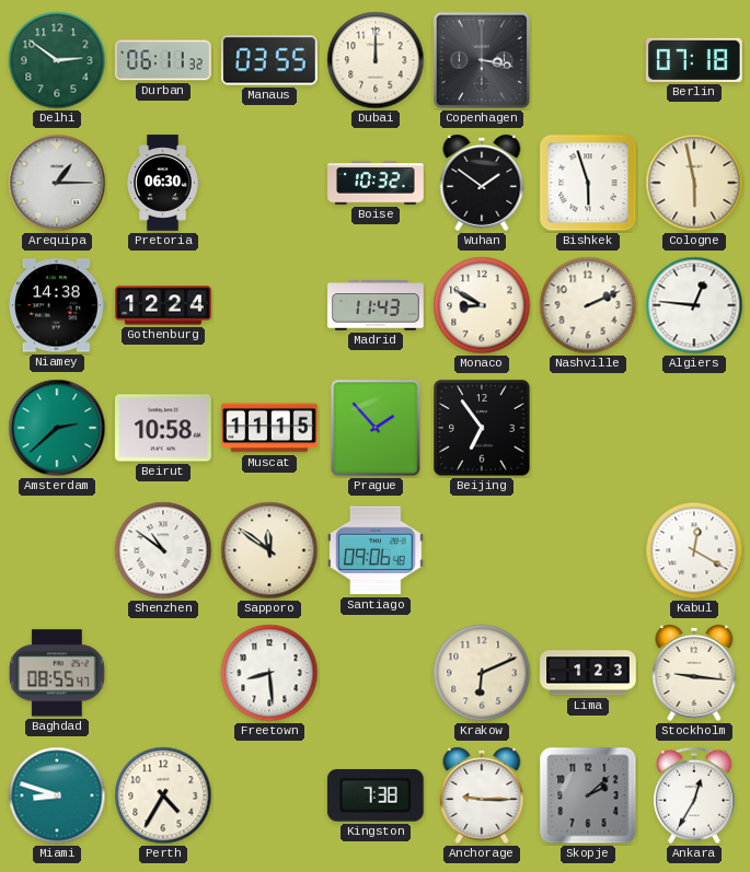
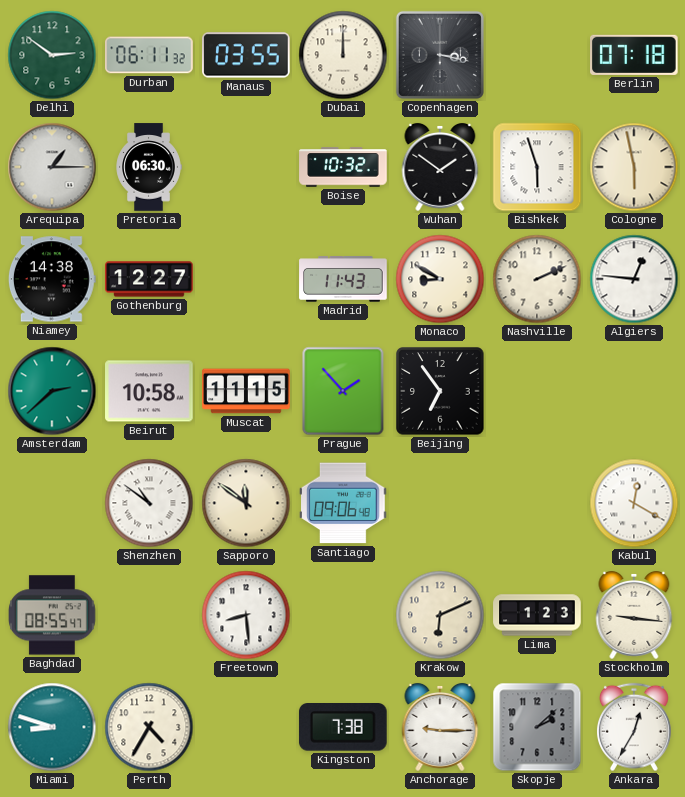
Gothenburg: 12:24 -> 12:27 (149, 279)
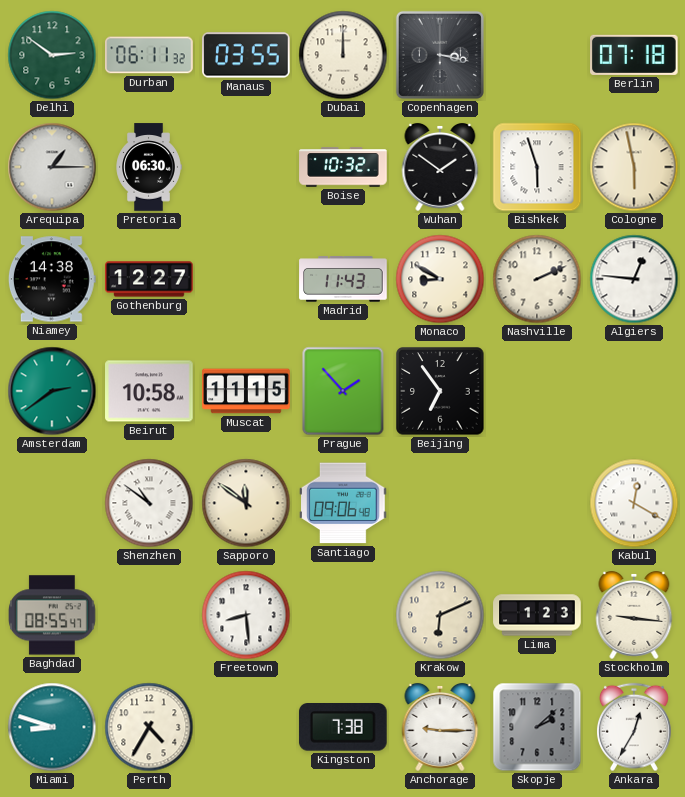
Amsterdam: 2:38 -> 2:39 (52, 391)
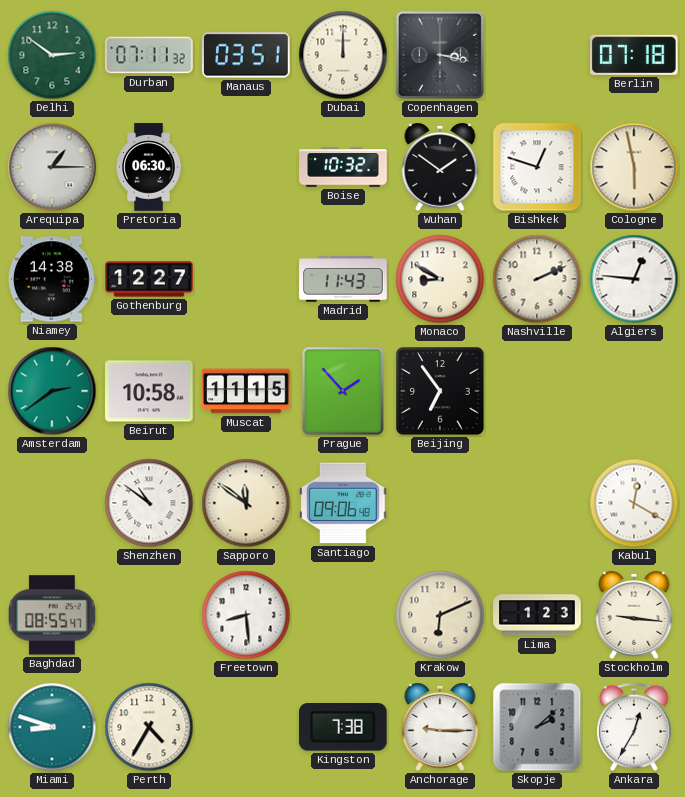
Durban: 06:11 -> 07:11 (149, 55)
Manaus: 03:55 -> 03:51 (247, 55)
Bishkek: 5:57 -> 12:48 (537, 167)
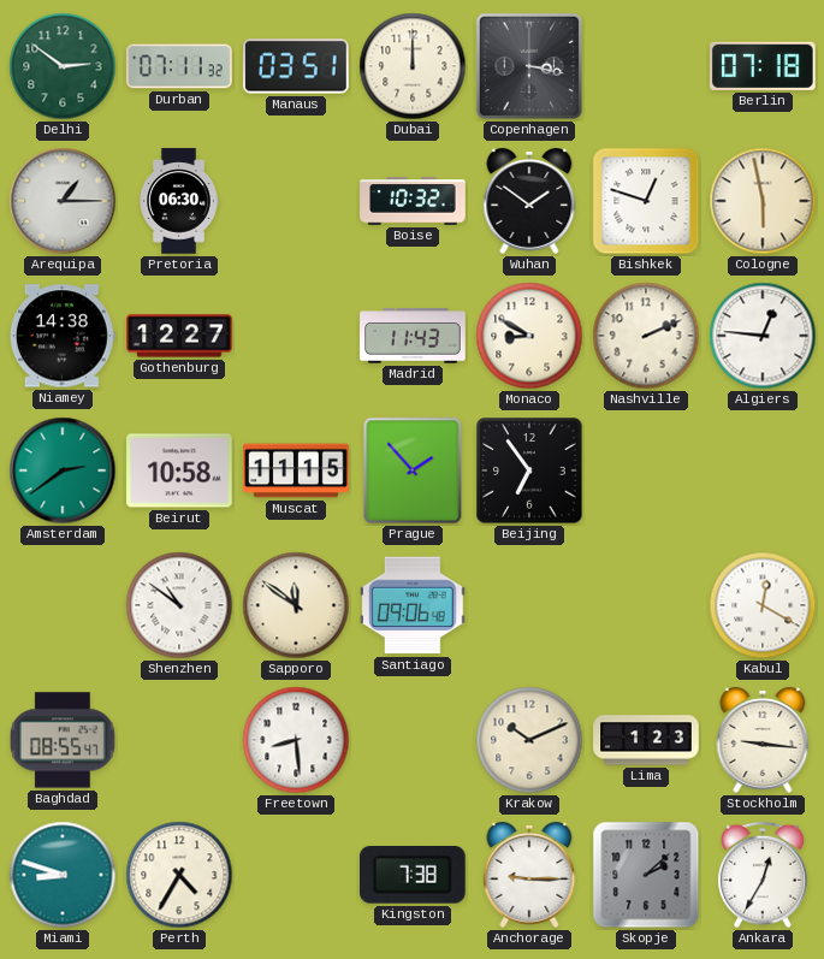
Krakow: 6:11 -> 10:11 (529, 740)
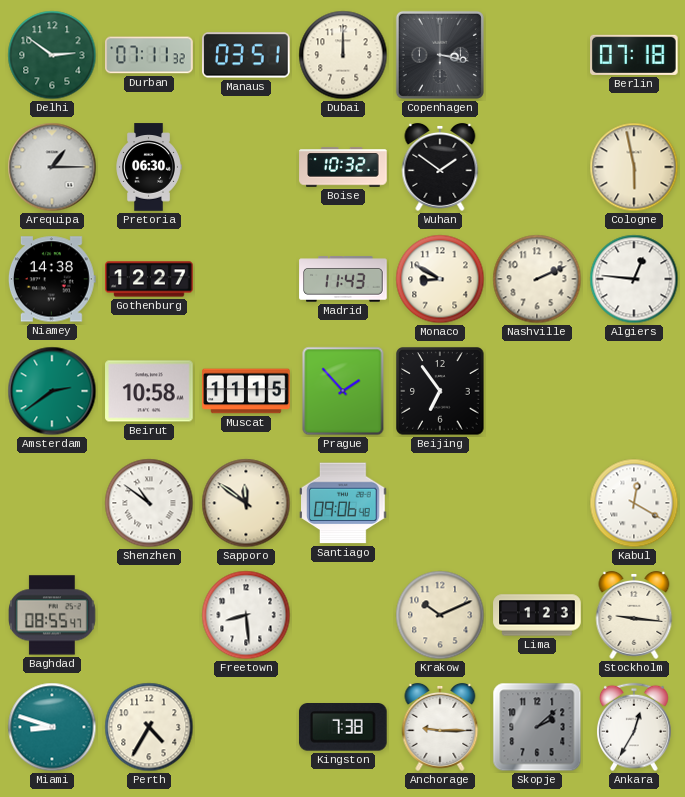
Bishkek: 12:48 -> none (646, 201)
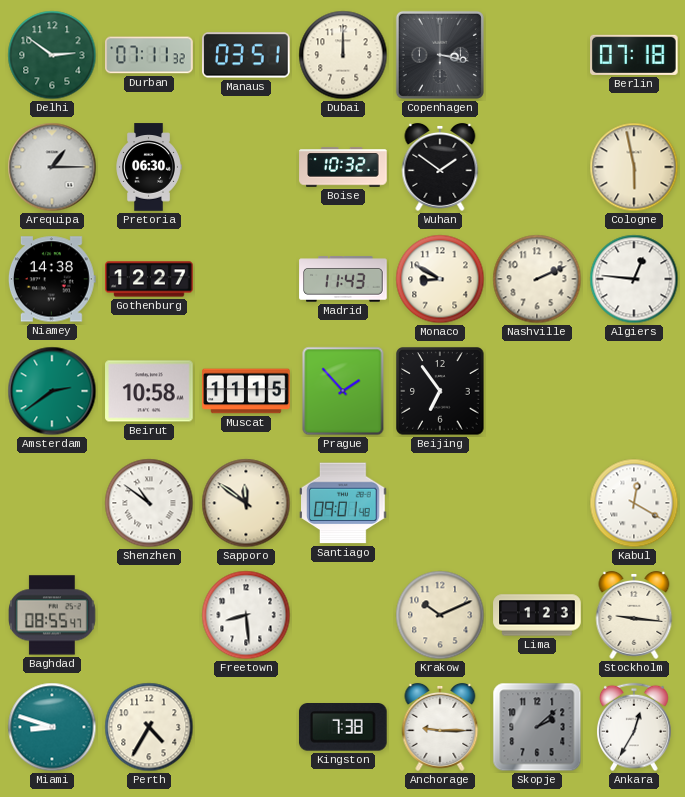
Santiago: 09:06 -> 09:01 (344, 503)
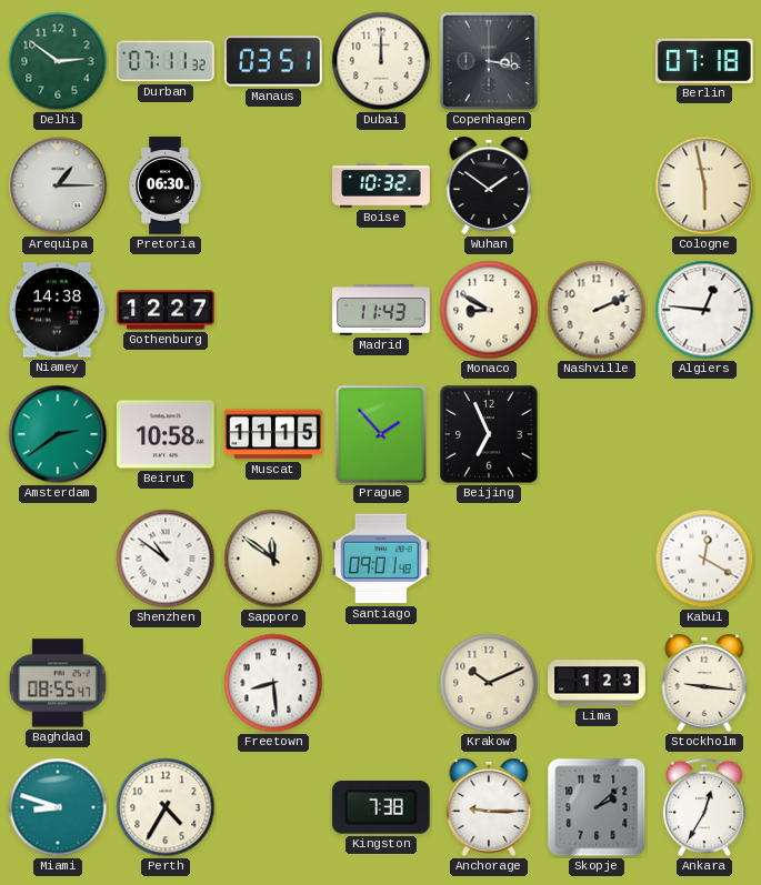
Beijing: 6:54 -> 6:56 (489, 434)
